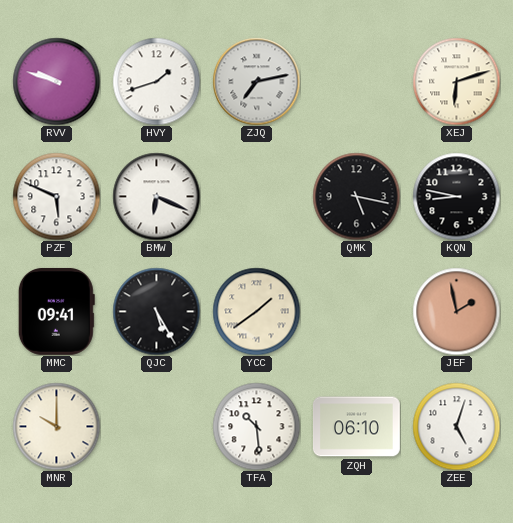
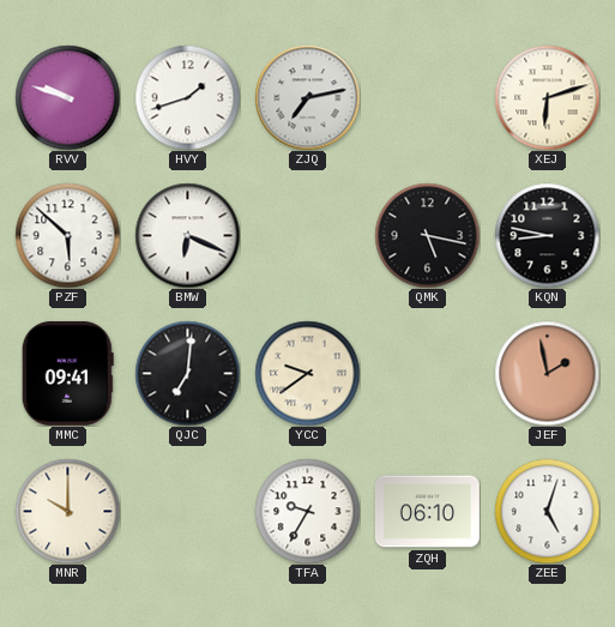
PZF: 5:49 -> 5:52 (67, 235)
QJC: 5:25 -> 7:01 (187, 373)
YCC: 1:39 -> 9:39 (307, 373)
TFA: 10:29 -> 9:35 (307, 511)
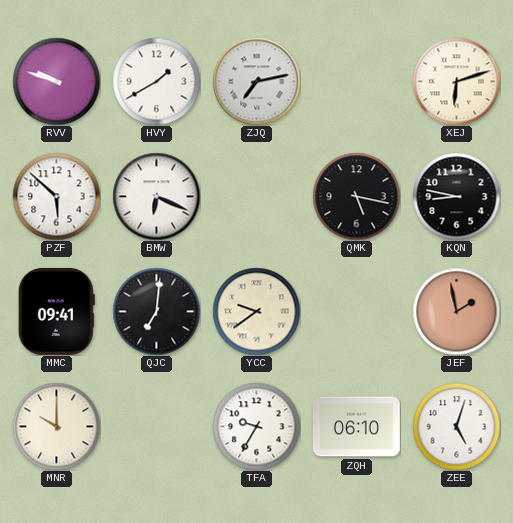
HVY: 1:42 -> 1:40 (156, 81)
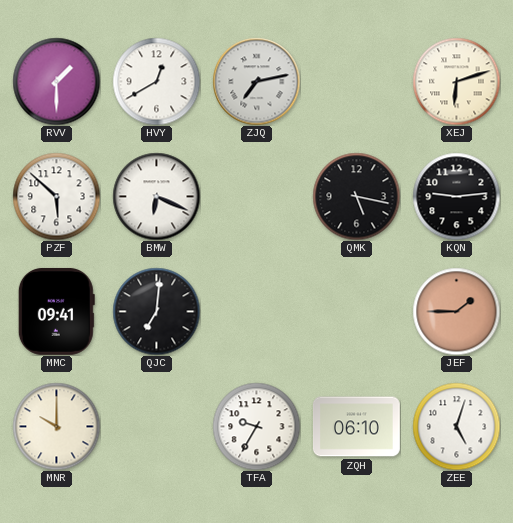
RVV: 9:48 -> 1:30 (56, 81)
HVY: 1:40 -> 12:40 (156, 81)
KQN: 8:47 -> 9:14 (456, 196)
YCC: 9:39 -> none (256, 311)
JEF: 1:58 -> 1:45 (456, 311)
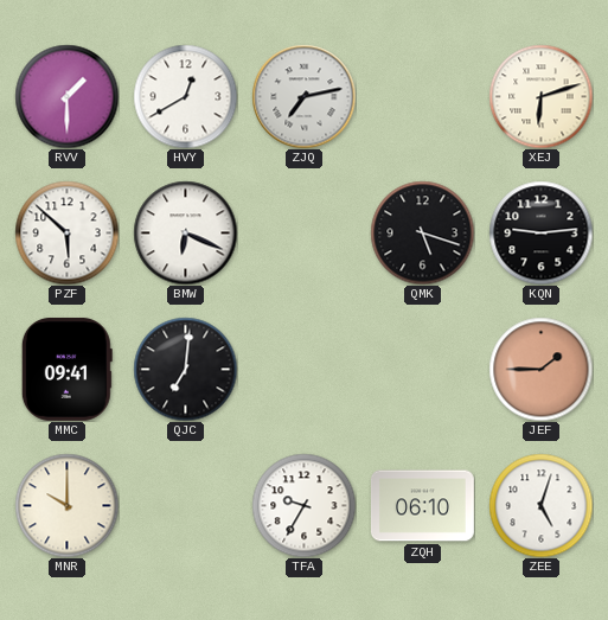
QMK: 5:17 -> 5:18 (422, 232)
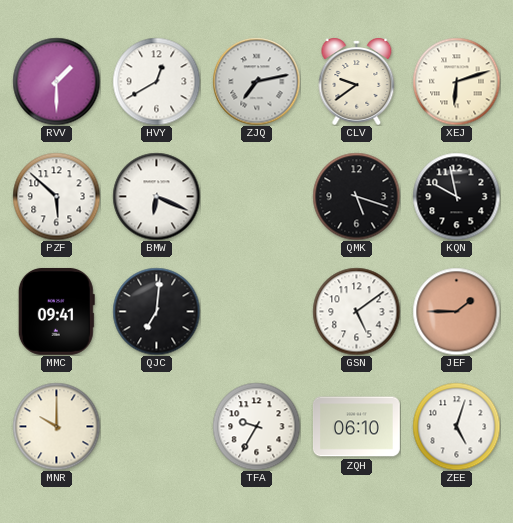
CLV: none -> 9:39 (357, 81)
KQN: 9:14 -> 9:58 (456, 196)
GSN: none -> 5:09 (356, 311)
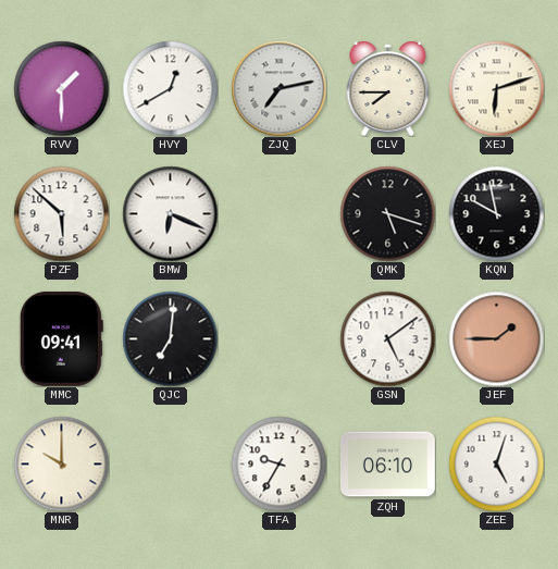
CLV: 9:39 -> 7:45 (388, 88)
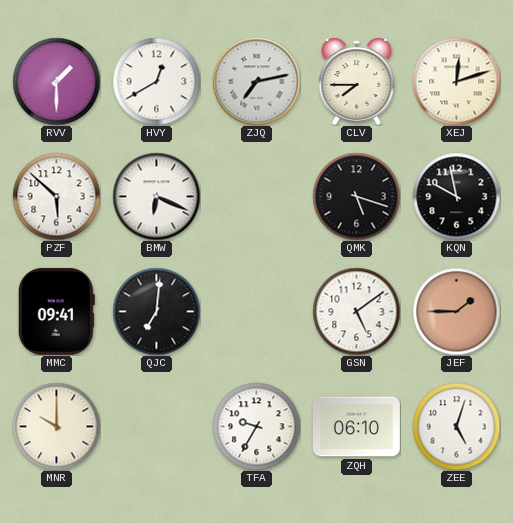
XEJ: 6:12 -> 12:12 (456, 81)
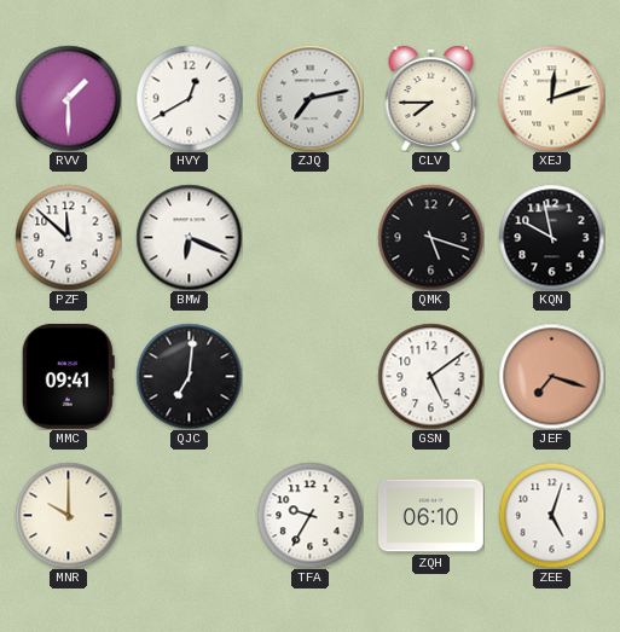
PZF: 5:52 -> 11:52 (68, 237)
JEF: 1:45 -> 7:18 (551, 376)
